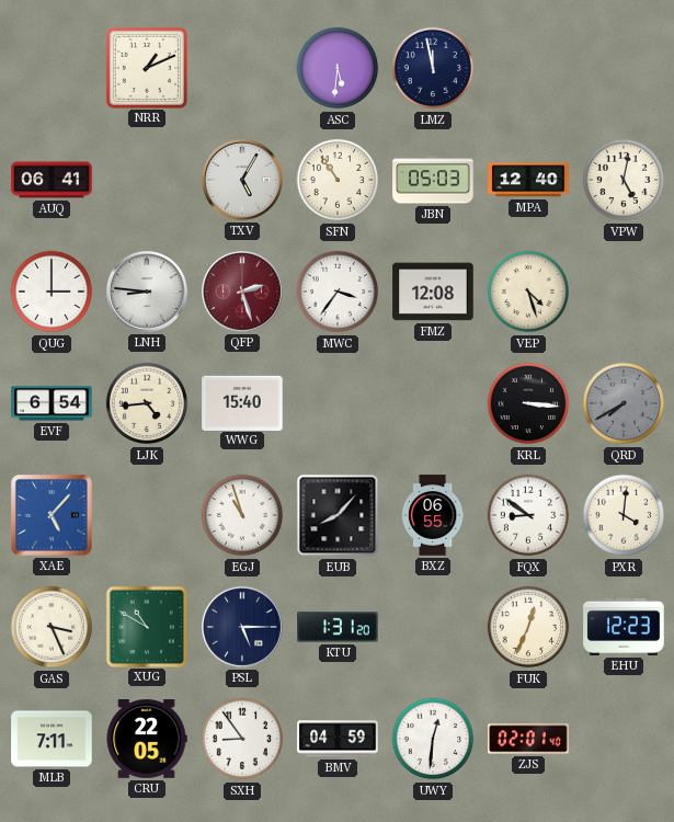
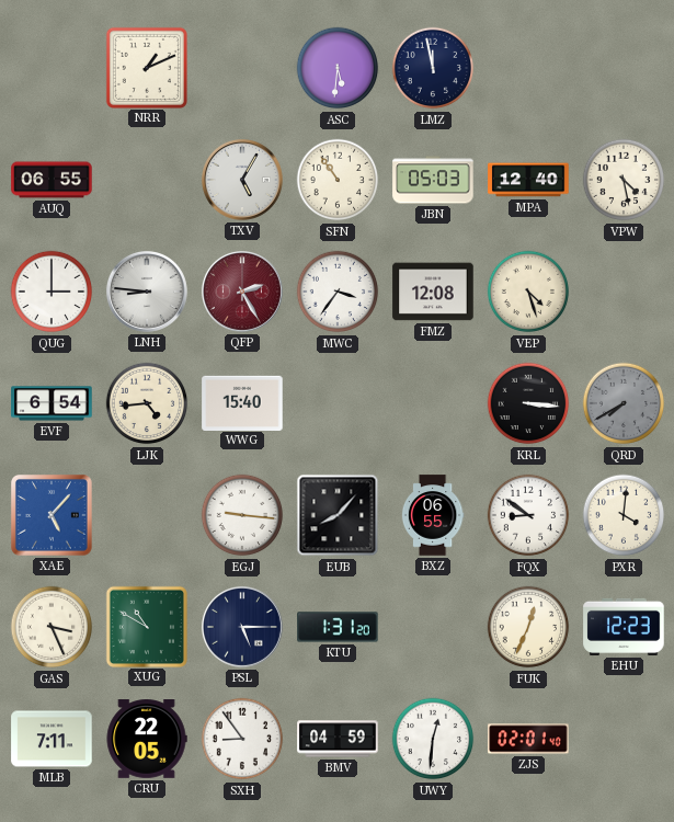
AUQ: 06:41 -> 06:55 (52, 180)
VPW: 5:02 -> 4:28 (624, 180)
QFP: 2:27 -> 2:25 (242, 292)
EGJ: 10:57 -> 9:16 (242, 515)
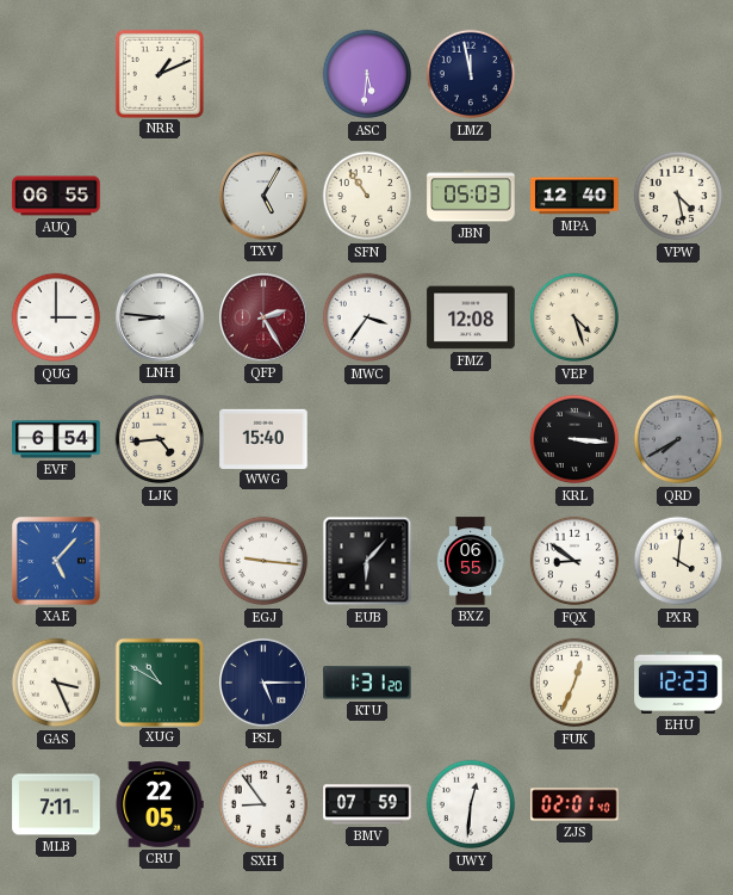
EUB: 8:07 -> 6:07 (367, 561)
BMV: 04:59 -> 07:59 (367, 804)
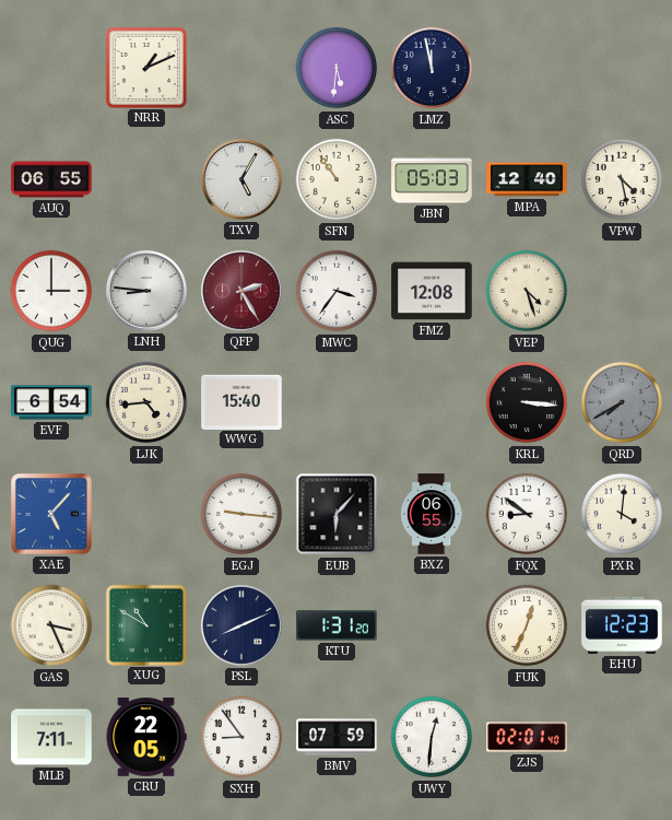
PSL: 5:15 -> 8:11 (241, 625)
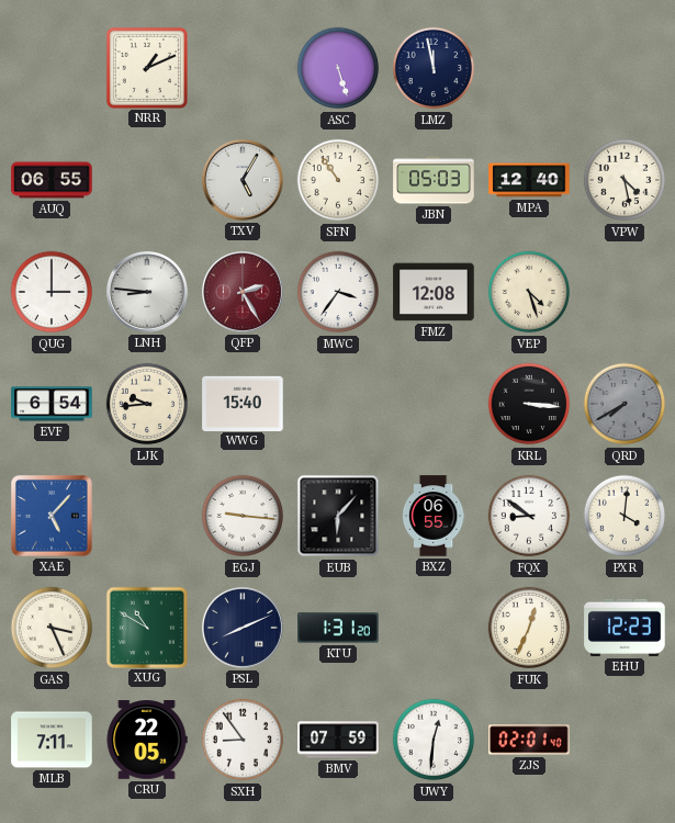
ASC: 5:31 -> 5:27 (338, 68)
LJK: 4:44 -> 9:44 (147, 404)
